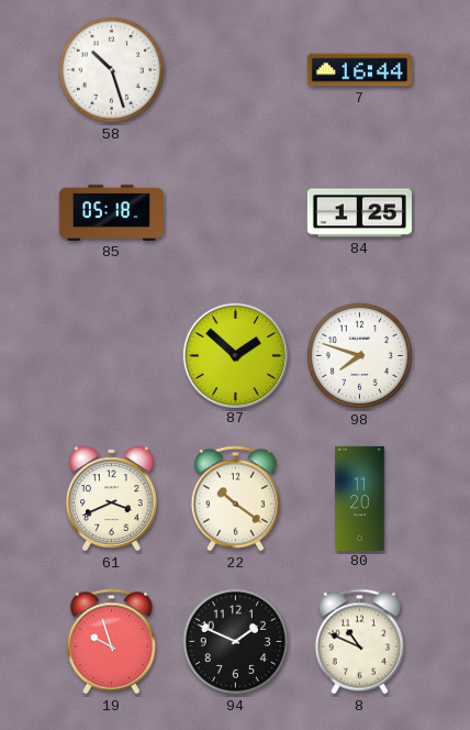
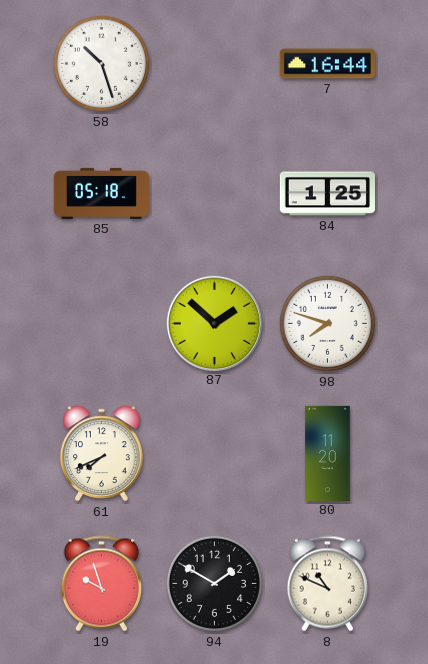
61: 3:41 -> 7:41 (102, 454)
22: 10:21 -> none (235, 499)
94: 1:49 -> 1:50 (214, 583)
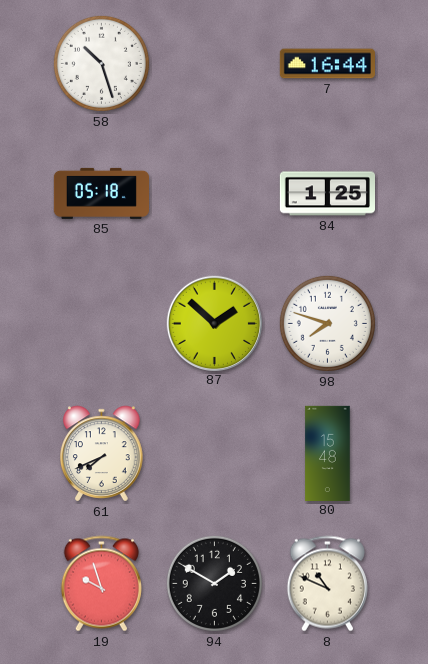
80: 11:20 -> 15:48 (328, 453)
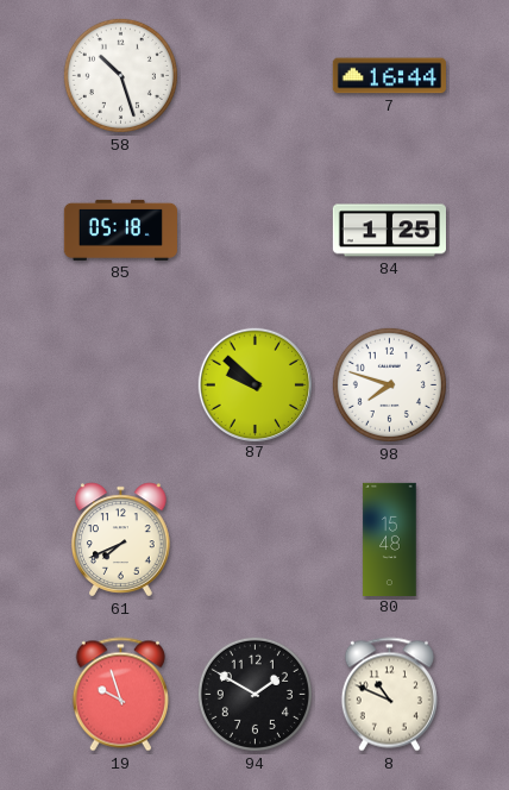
87: 1:52 -> 9:52 (254, 384)
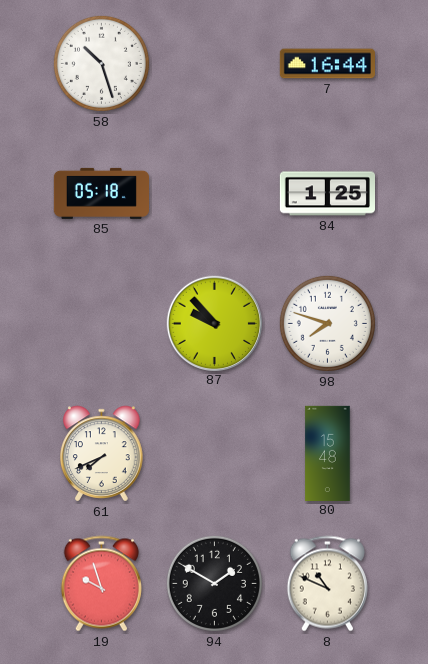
87: 9:52 -> 9:53 (214, 323)
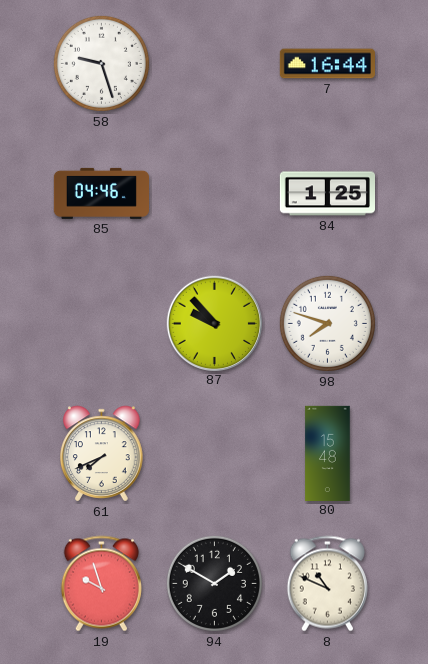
58: 10:27 -> 9:27 (101, 63)
85: 05:18 -> 04:46 (101, 193)
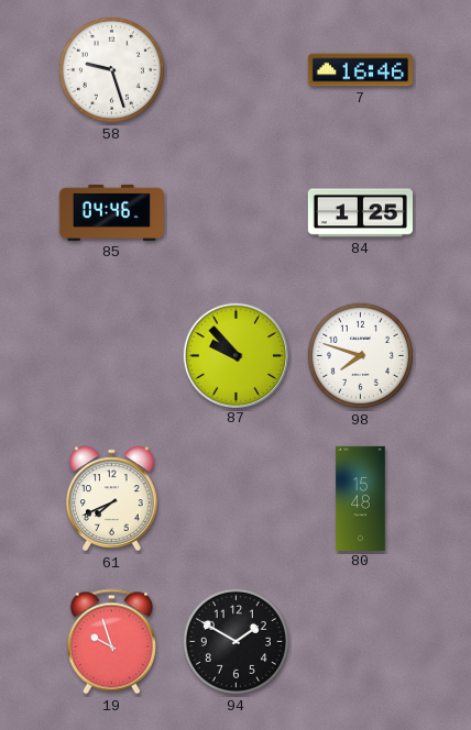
7: 16:44 -> 16:46 (360, 70)
8: 10:49 -> none (327, 584)
